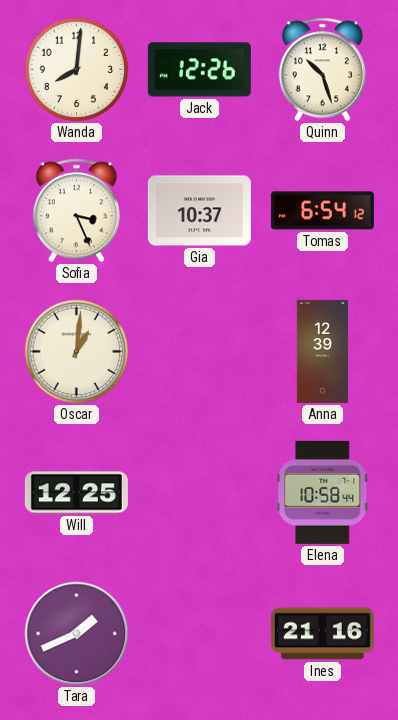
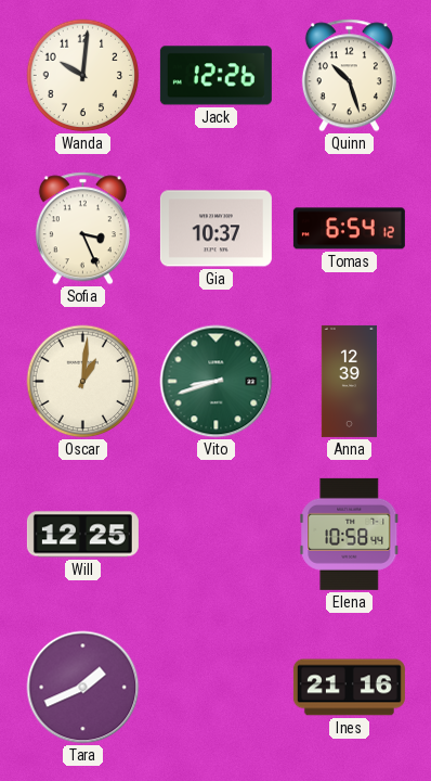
Wanda: 8:01 -> 10:01 (83, 76)
Vito: none -> 8:42 (217, 382)
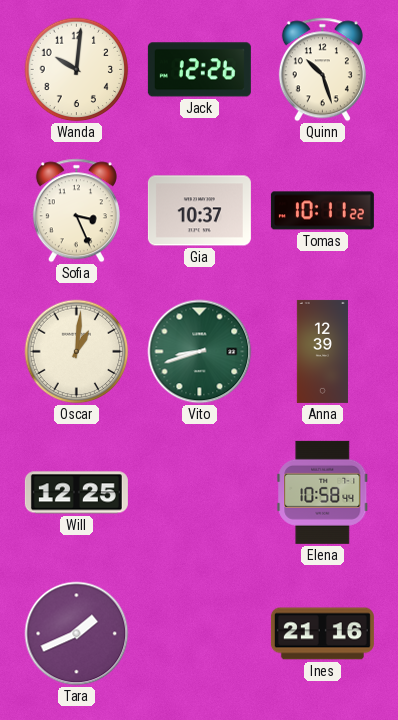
Tomas: 6:54 -> 10:11 (322, 211)
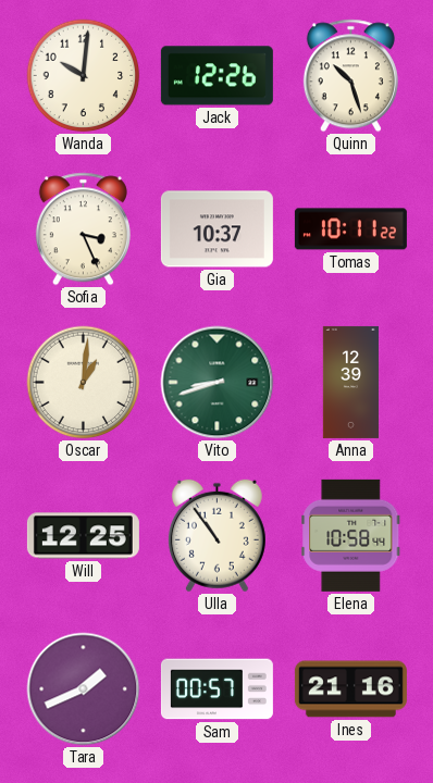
Ulla: none -> 10:54 (216, 536)
Sam: none -> 00:57 (216, 689)
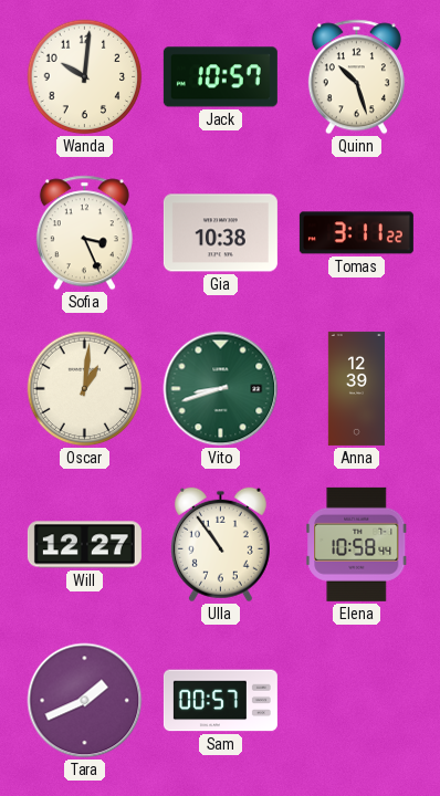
Jack: 12:26 -> 10:57 (220, 77)
Gia: 10:37 -> 10:38 (220, 233)
Tomas: 10:11 -> 3:11 (356, 233)
Will: 12:25 -> 12:27 (84, 545)
Ines: 21:16 -> none (350, 689)
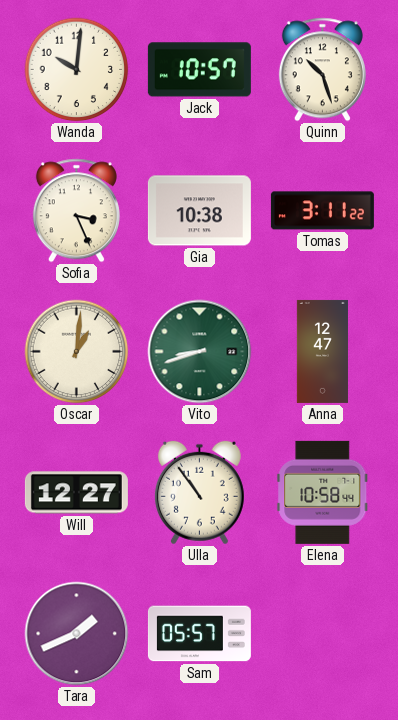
Anna: 12:39 -> 12:47 (322, 351)
Sam: 00:57 -> 05:57 (199, 634)
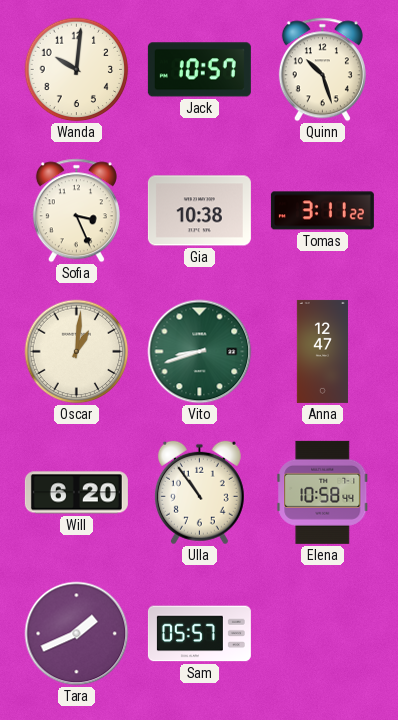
Will: 12:27 -> 6:20 (76, 493)
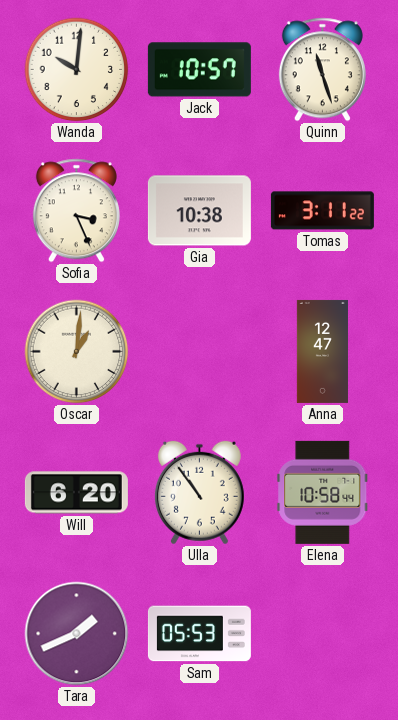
Quinn: 10:27 -> 11:27 (322, 70)
Vito: 8:42 -> none (200, 352)
Sam: 05:57 -> 05:53 (199, 634)
